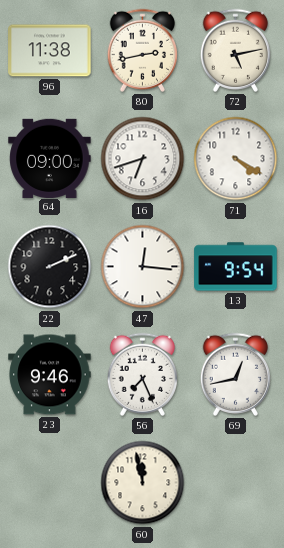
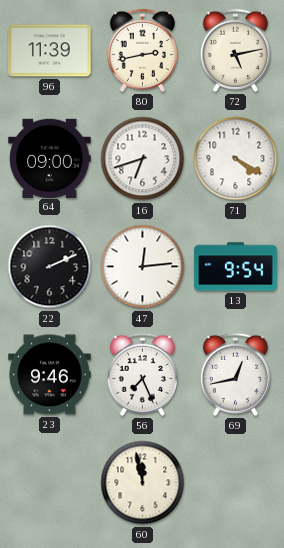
96: 11:38 -> 11:39 (50, 51)
47: 12:16 -> 12:14 (143, 267)
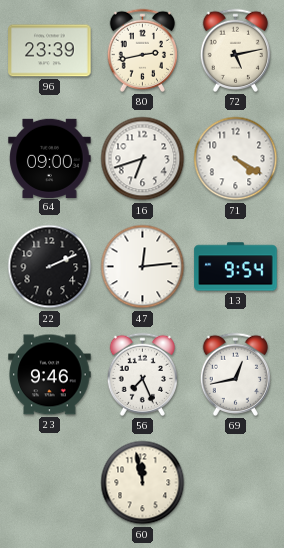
96: 11:39 -> 23:39 (50, 51)
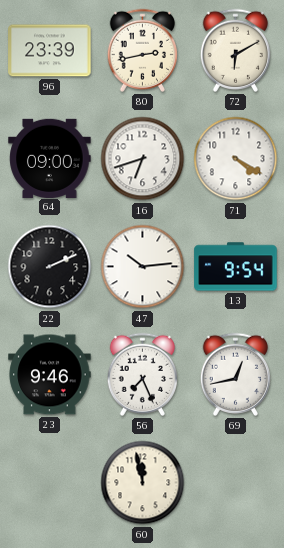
72: 5:13 -> 6:10 (235, 50)
47: 12:14 -> 10:14 (143, 267)
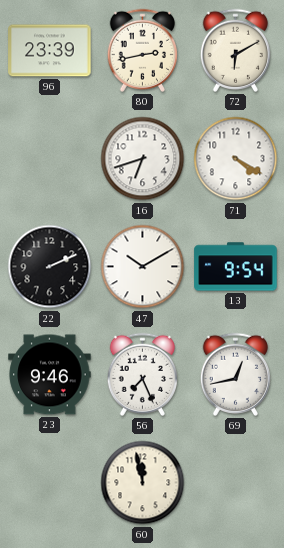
64: 09:00 -> none (50, 158)
47: 10:14 -> 10:10 (143, 267)
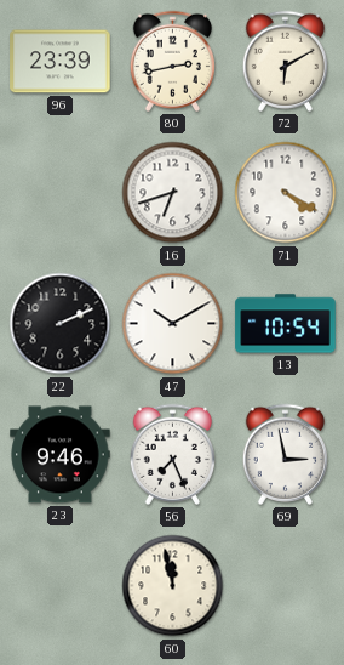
13: 9:54 -> 10:54 (286, 324)
69: 12:43 -> 2:58 (285, 454)
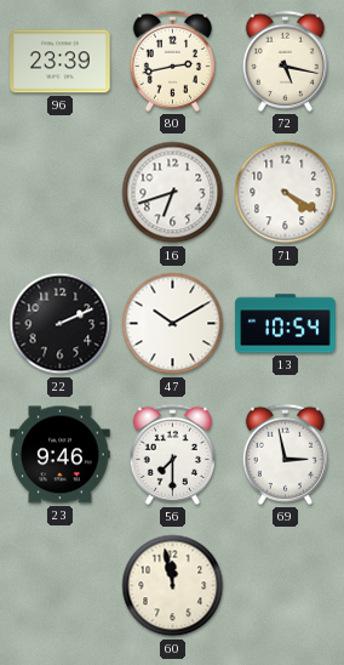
72: 6:10 -> 5:17 (285, 61)
56: 7:26 -> 7:30 (172, 454)
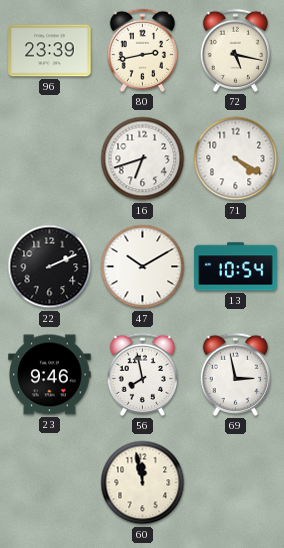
56: 7:30 -> 7:58 (142, 374)
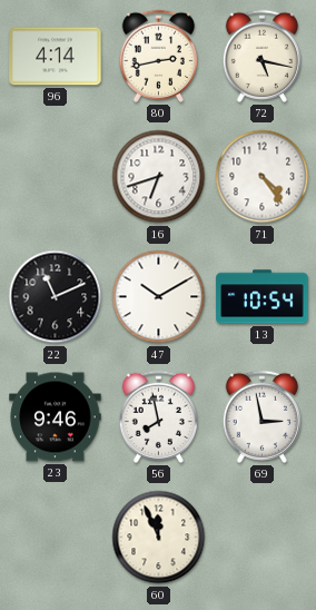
96: 23:39 -> 4:14 (56, 57)
71: 4:20 -> 4:24 (263, 177)
22: 2:11 -> 11:11 (56, 297)
60: 11:58 -> 11:56 (159, 538)
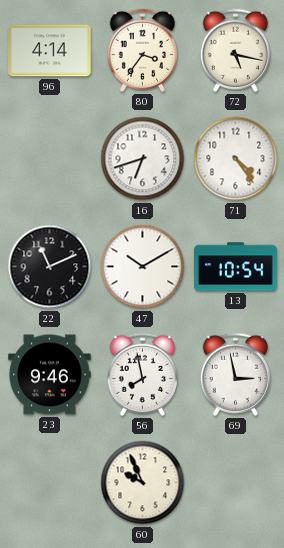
80: 2:43 -> 3:36 (142, 50)
60: 11:56 -> 9:56 (143, 483)
